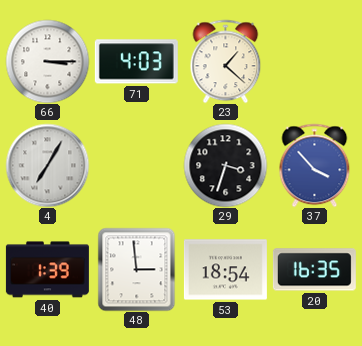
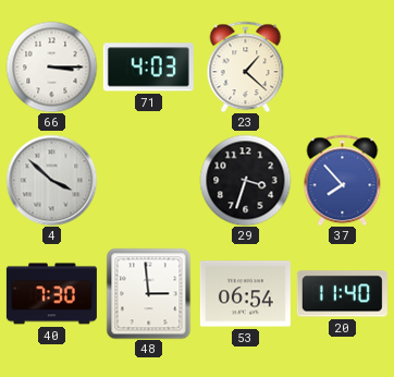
4: 7:05 -> 3:52 (51, 180)
37: 3:53 -> 7:53 (343, 180)
40: 1:39 -> 7:30 (51, 294)
53: 18:54 -> 06:54 (245, 294)
20: 16:35 -> 11:40 (342, 294)
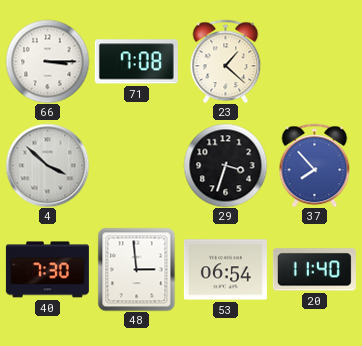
71: 4:03 -> 7:08 (136, 62)
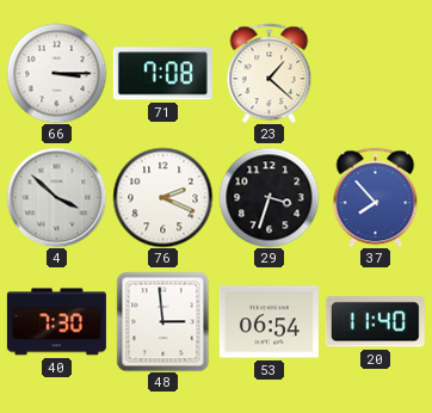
76: none -> 2:19 (162, 197)
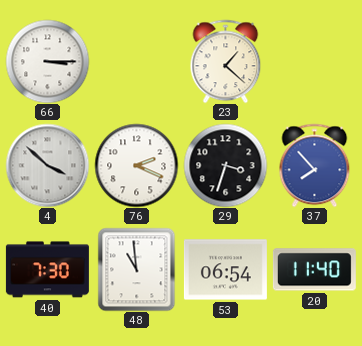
71: 7:08 -> none (162, 74)
48: 2:59 -> 10:59 (137, 269)
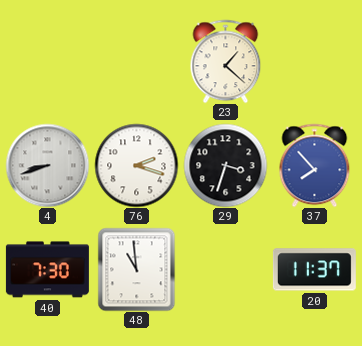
66: 3:15 -> none (47, 61)
4: 3:52 -> 8:42 (47, 165)
76: 2:19 -> 2:18 (136, 165)
53: 06:54 -> none (225, 270)
20: 11:40 -> 11:37 (314, 270)
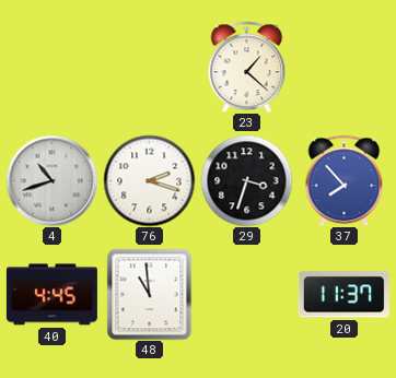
4: 8:42 -> 10:42 (51, 180)
40: 7:30 -> 4:45 (51, 295)
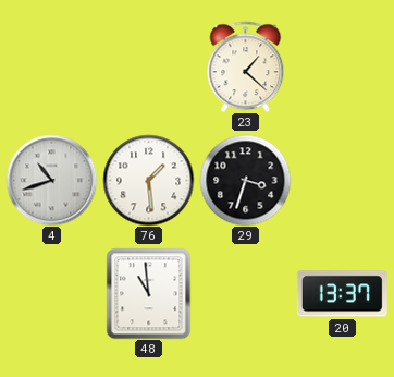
76: 2:18 -> 1:29 (148, 180)
37: 7:53 -> none (345, 180)
40: 4:45 -> none (51, 295)
20: 11:37 -> 13:37 (342, 294)
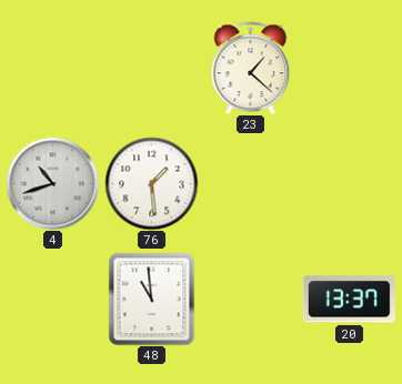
29: 3:33 -> none (245, 180)
